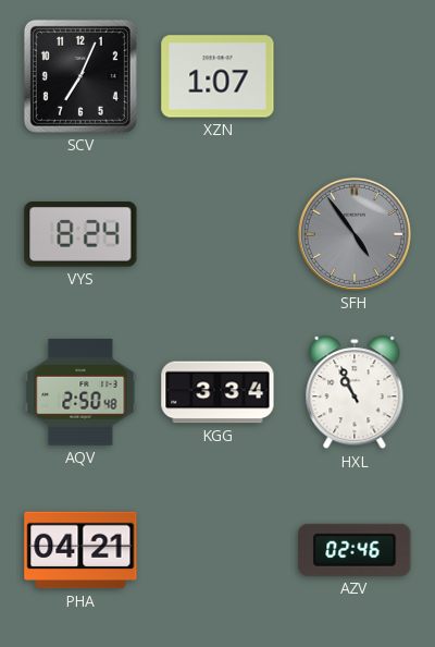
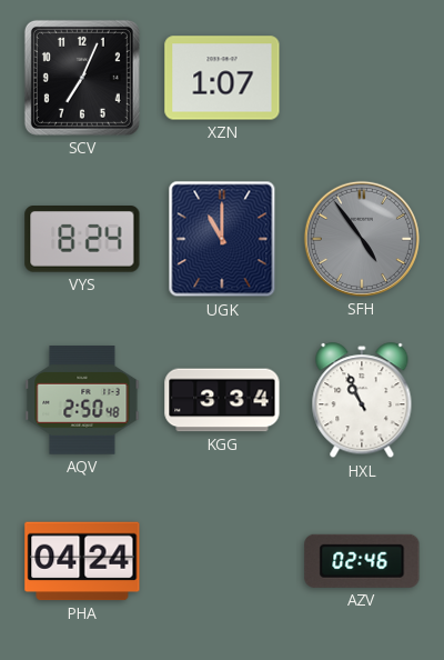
UGK: none -> 11:00 (222, 239)
PHA: 04:21 -> 04:24 (82, 561)
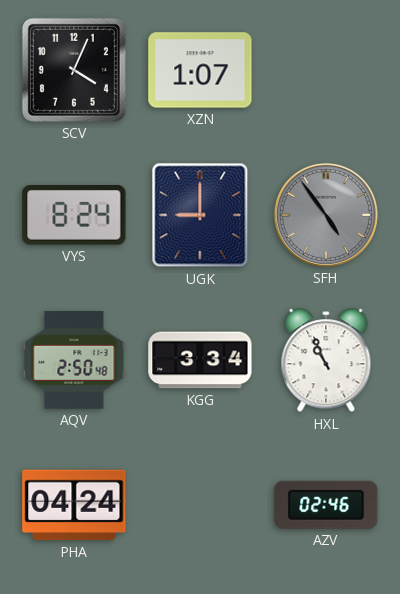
SCV: 7:04 -> 4:04 (74, 70)
UGK: 11:00 -> 9:00 (200, 215)
